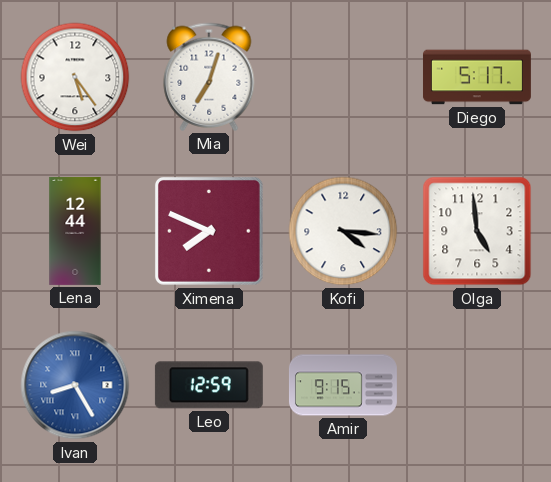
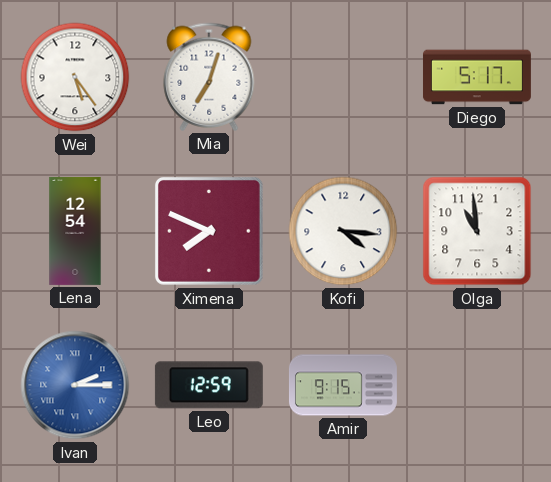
Lena: 12:44 -> 12:54 (75, 231)
Olga: 4:59 -> 10:59 (477, 231)
Ivan: 8:25 -> 2:15 (75, 385)
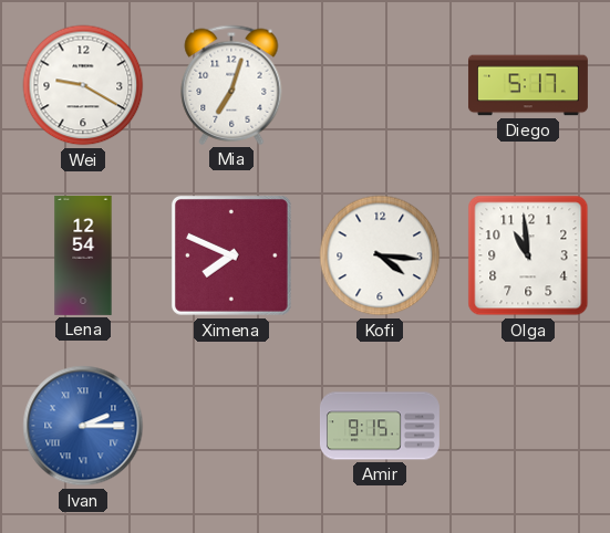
Wei: 5:24 -> 9:20 (83, 85)
Leo: 12:59 -> none (209, 385)
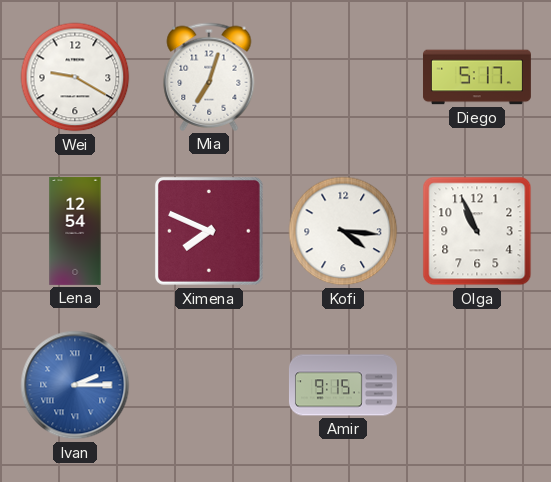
Olga: 10:59 -> 10:56 (477, 231)
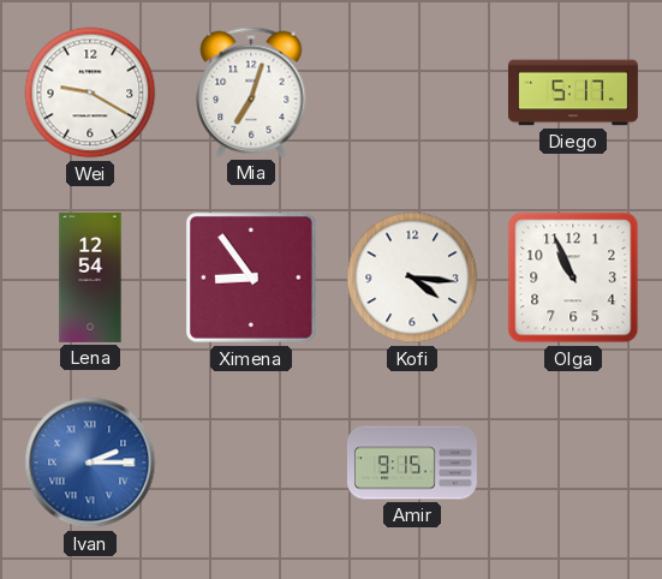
Ximena: 7:49 -> 8:54 (251, 277)
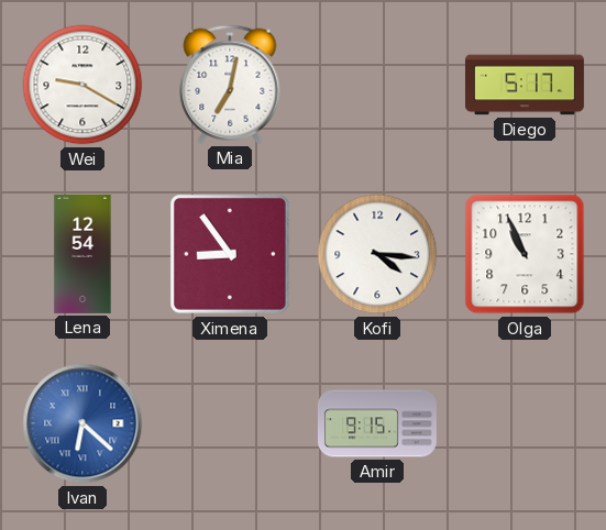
Mia: 7:03 -> 7:02 (230, 85)
Ivan: 2:15 -> 6:22 (82, 423)
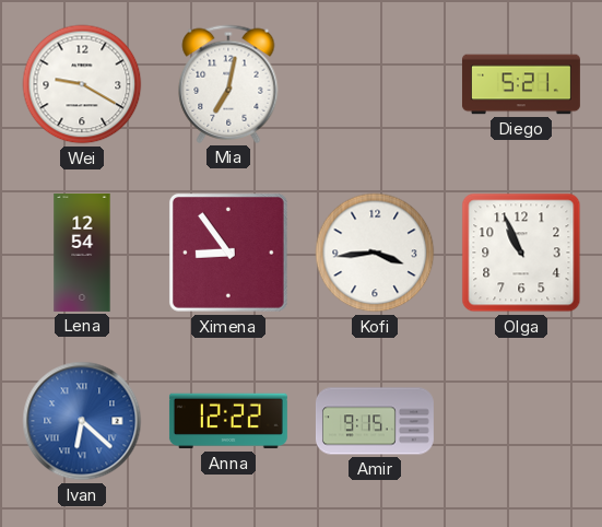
Diego: 5:17 -> 5:21 (521, 84)
Kofi: 4:16 -> 3:44 (375, 253)
Anna: none -> 12:22 (228, 421)
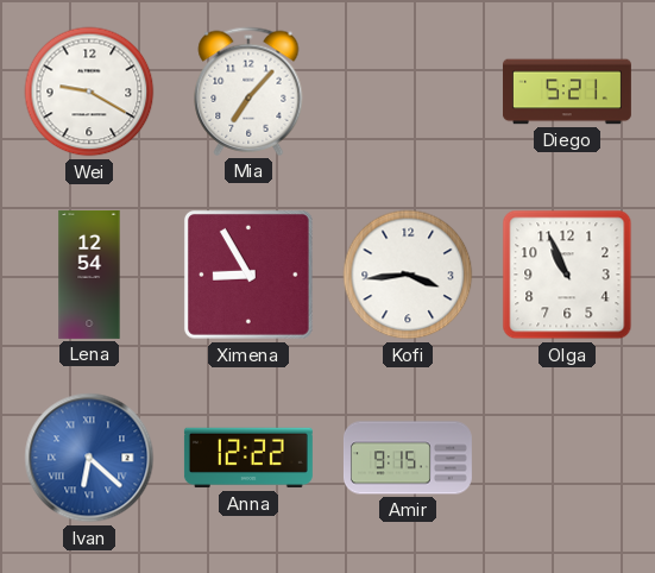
Mia: 7:02 -> 7:07 (248, 92)
Ximena: 8:54 -> 8:55 (248, 275)
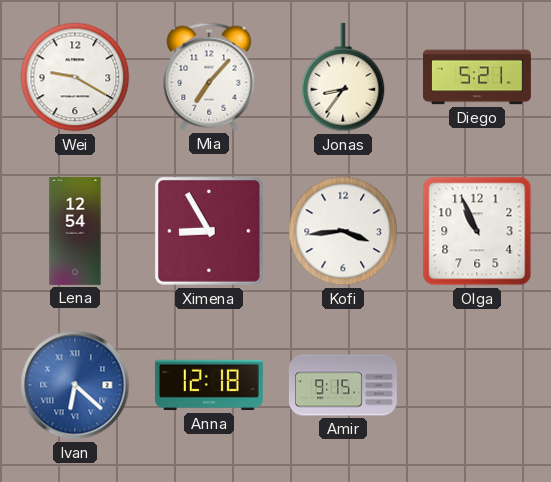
Jonas: none -> 8:36 (343, 77)
Anna: 12:22 -> 12:18 (209, 385)
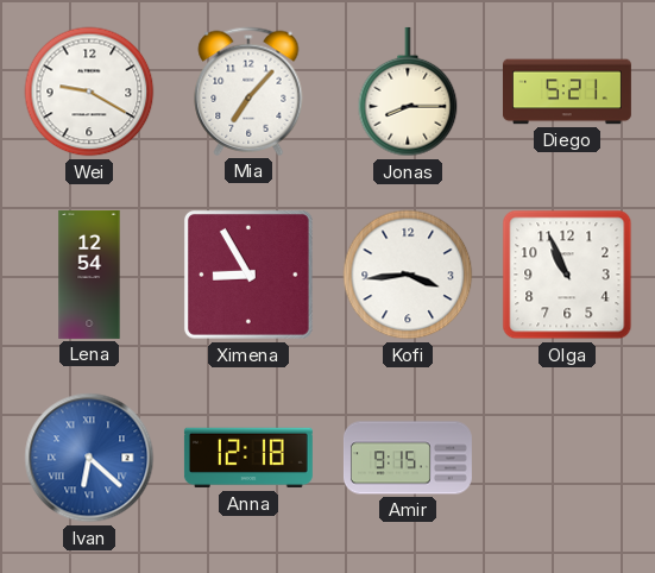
Jonas: 8:36 -> 8:15 (408, 92)
